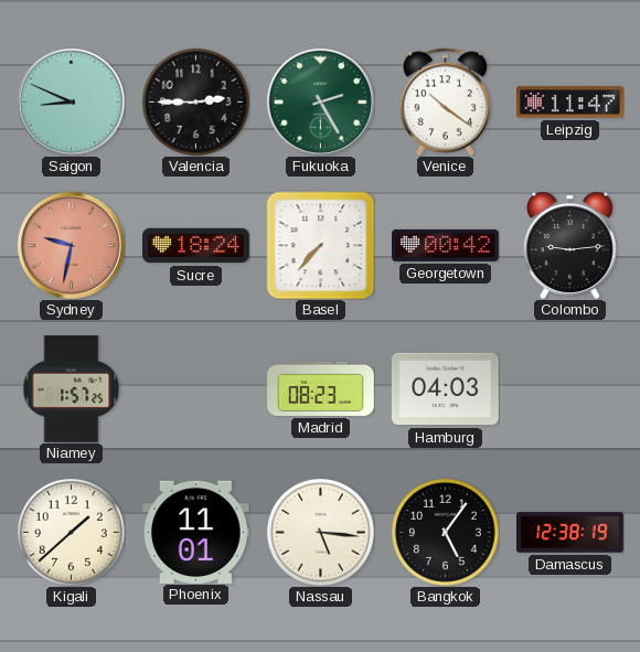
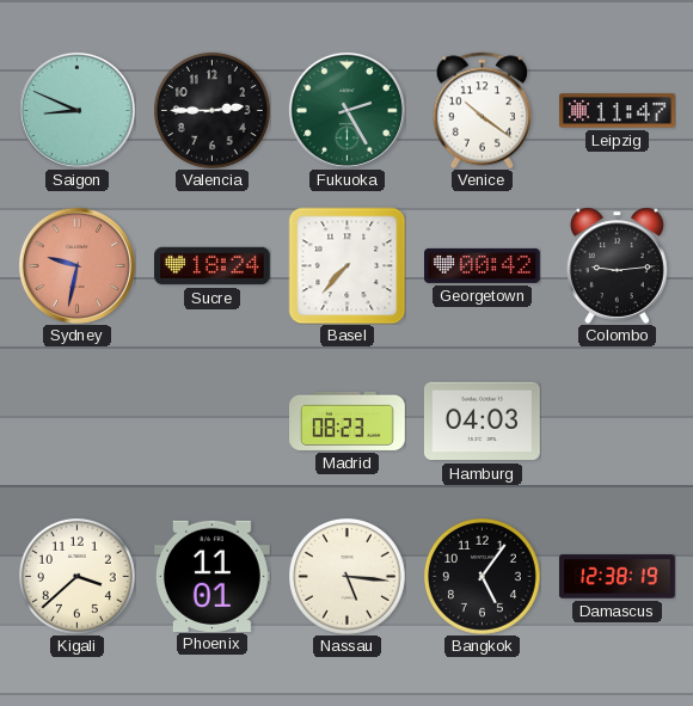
Niamey: 1:57 -> none (72, 389)
Kigali: 1:38 -> 3:38 (76, 576)
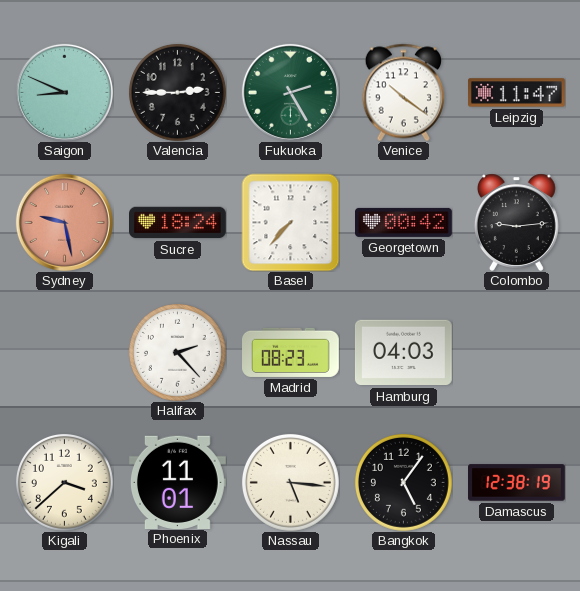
Sydney: 9:32 -> 9:28 (64, 222)
Halifax: none -> 2:23 (177, 352)
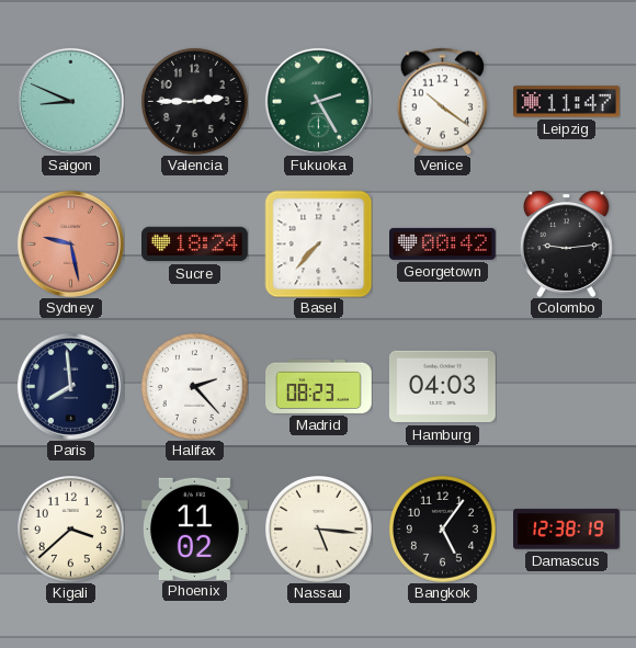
Paris: none -> 7:59 (70, 386)
Phoenix: 11:01 -> 11:02 (194, 528)
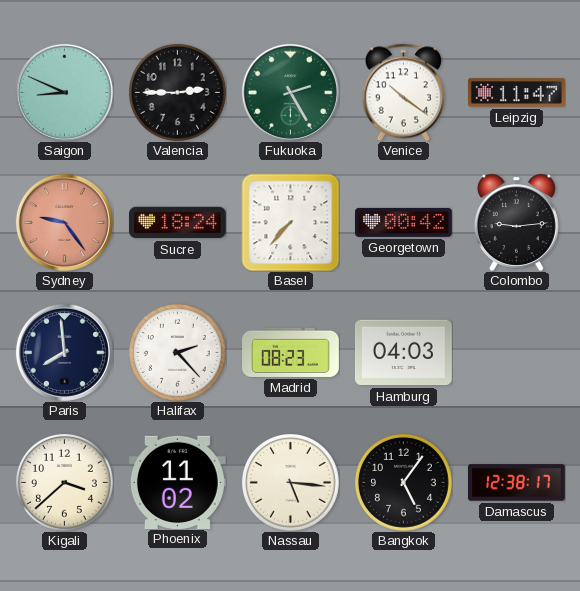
Sydney: 9:28 -> 9:24 (64, 222)
Damascus: 12:38:19 -> 12:38:17 (517, 483)
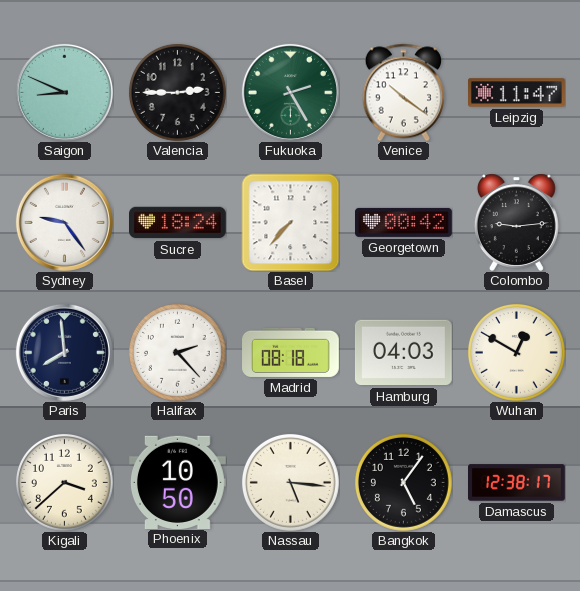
Sydney dial: salmon -> white (64, 222)
Madrid: 08:23 -> 08:18 (291, 352)
Wuhan: none -> 12:50 (516, 352)
Phoenix: 11:02 -> 10:50 (177, 482)
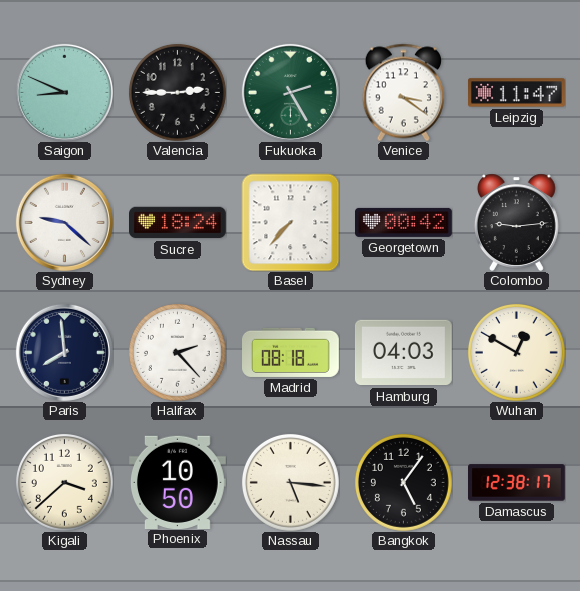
Venice: 10:21 -> 3:21 (403, 92)
Sydney: 9:24 -> 9:22 (64, 222)
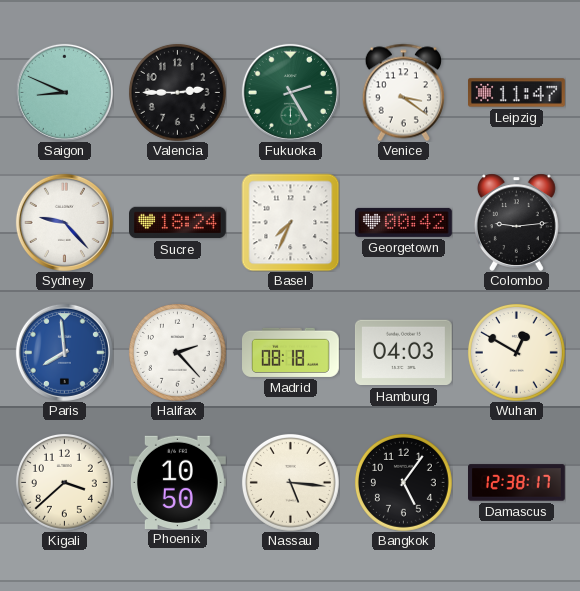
Sydney: 9:22 -> 9:23 (64, 222)
Basel: 7:37 -> 7:34 (290, 222)
Paris dial: navy -> blue (64, 352)
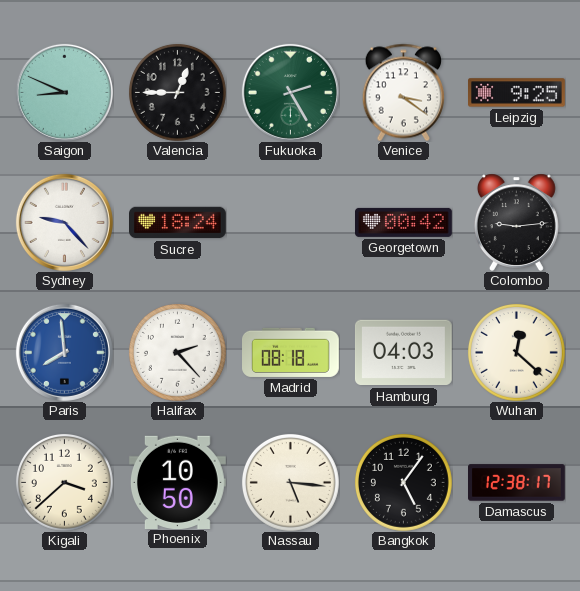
Valencia: 2:45 -> 12:45 (177, 92)
Leipzig: 11:47 -> 9:25 (517, 93)
Basel: 7:34 -> none (290, 222)
Wuhan: 12:50 -> 12:22 (516, 352)
